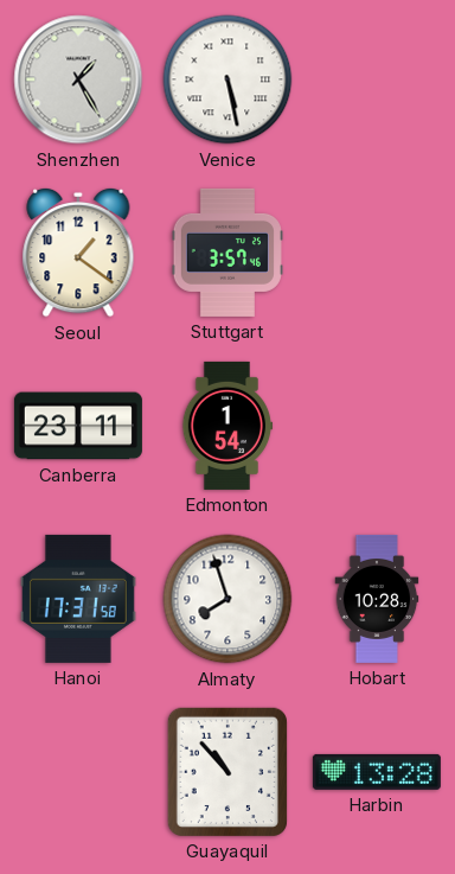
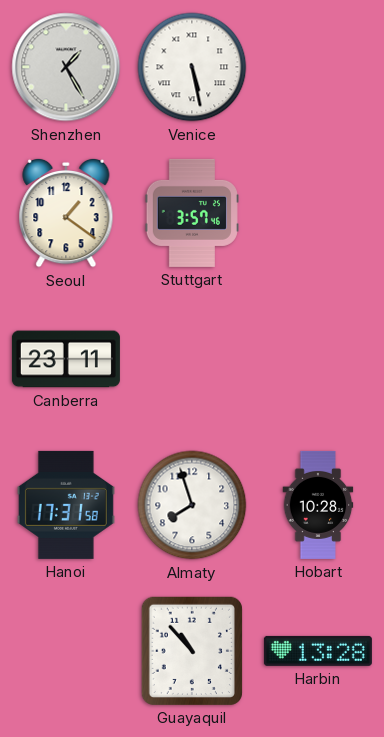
Edmonton: 1:54 -> none (227, 426)
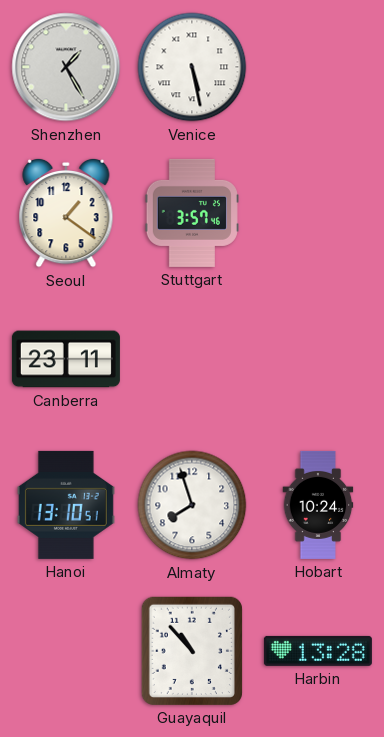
Hanoi: 17:31 -> 13:10 (66, 505)
Hobart: 10:28 -> 10:24 (318, 505)
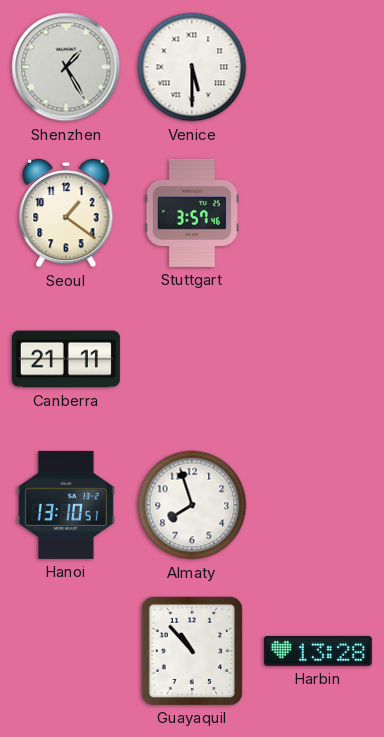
Venice: 5:28 -> 5:30 (192, 67)
Canberra: 23:11 -> 21:11 (66, 359)
Hobart: 10:24 -> none (318, 505)
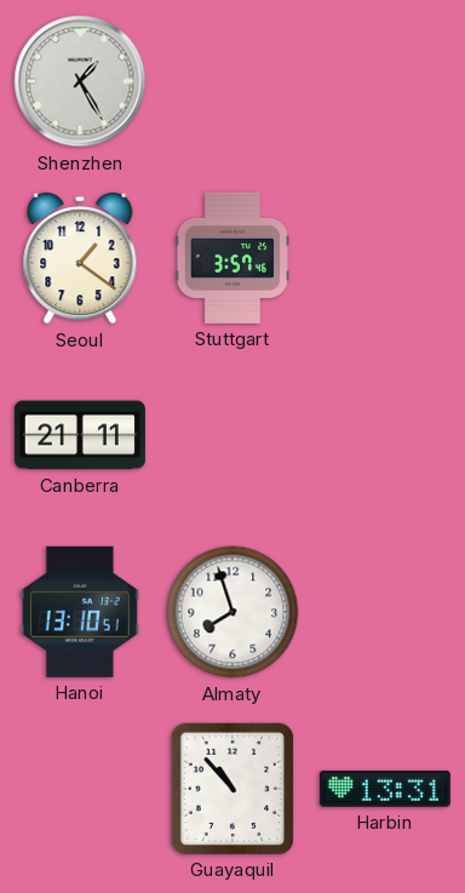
Venice: 5:30 -> none (192, 67)
Harbin: 13:28 -> 13:31 (385, 789)
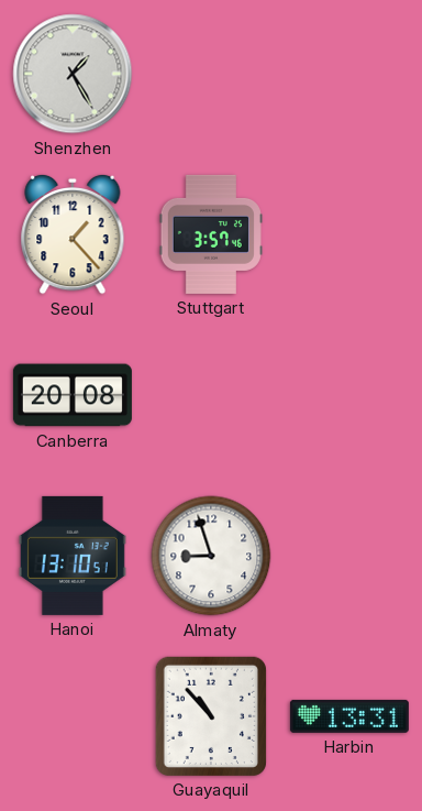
Seoul: 1:21 -> 1:23 (73, 234)
Canberra: 21:11 -> 20:08 (73, 395)
Almaty: 7:57 -> 8:57 (211, 556)
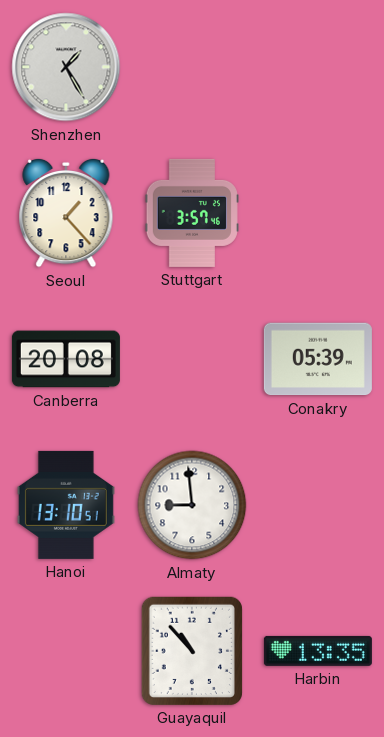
Conakry: none -> 05:39 (318, 359)
Almaty: 8:57 -> 8:59 (192, 505)
Harbin: 13:31 -> 13:35 (318, 651)
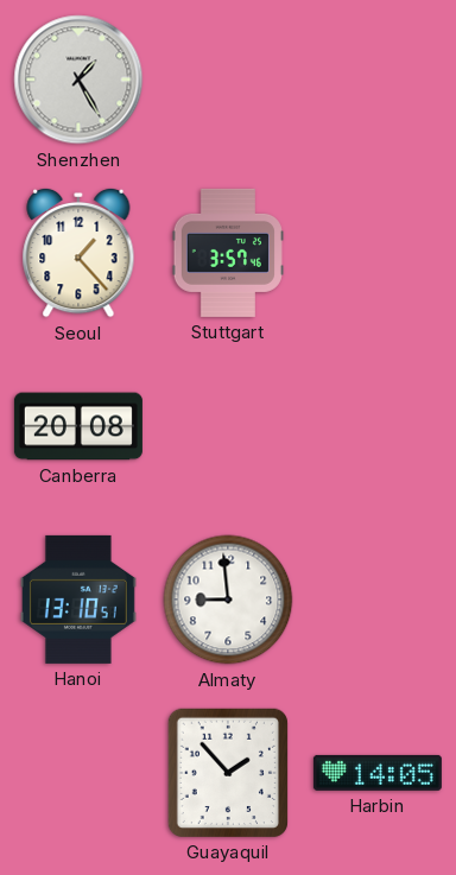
Conakry: 05:39 -> none (318, 359)
Guayaquil: 10:53 -> 1:53 (228, 773)
Harbin: 13:35 -> 14:05 (378, 773)
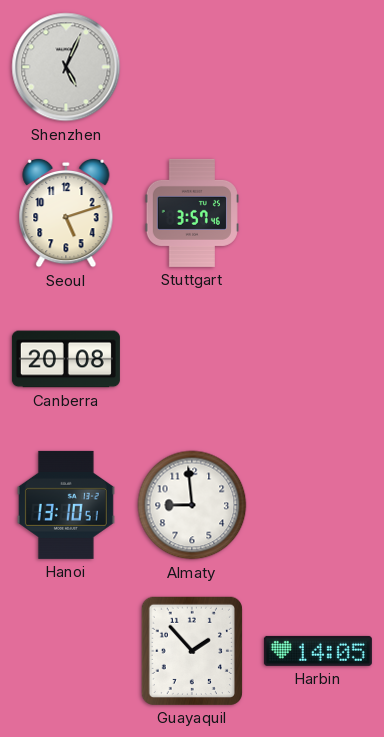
Shenzhen: 1:25 -> 5:04 (66, 67)
Seoul: 1:23 -> 5:12 (66, 213)
